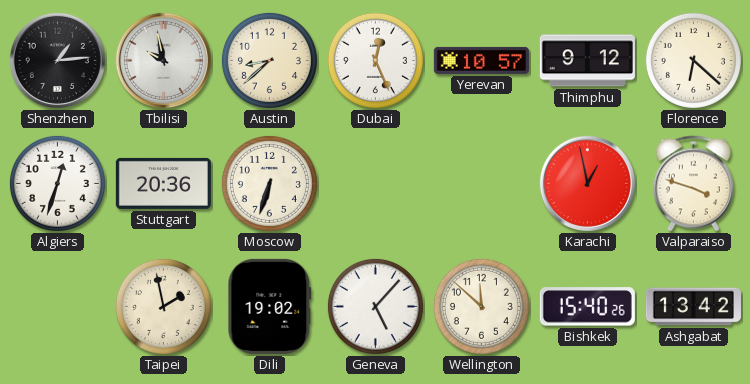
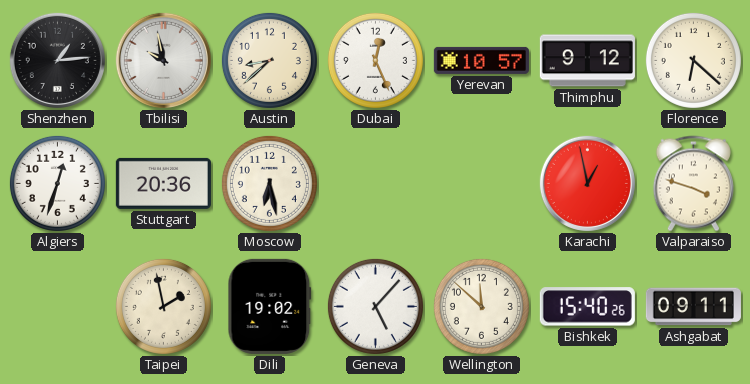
Moscow: 6:33 -> 6:28 (269, 183)
Ashgabat: 13:42 -> 09:11 (693, 307)
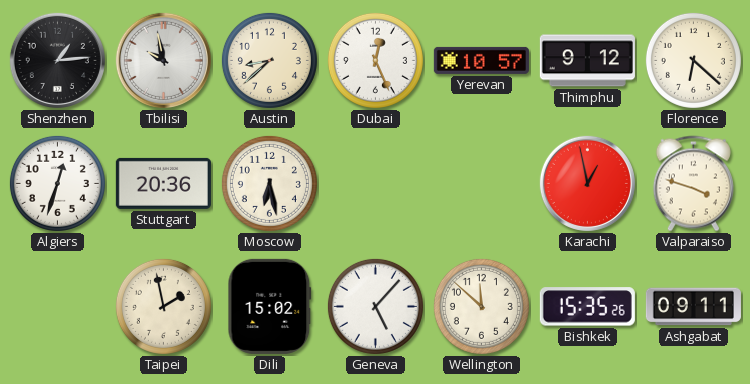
Dili: 19:02 -> 15:02 (270, 306)
Bishkek: 15:40 -> 15:35 (587, 307)
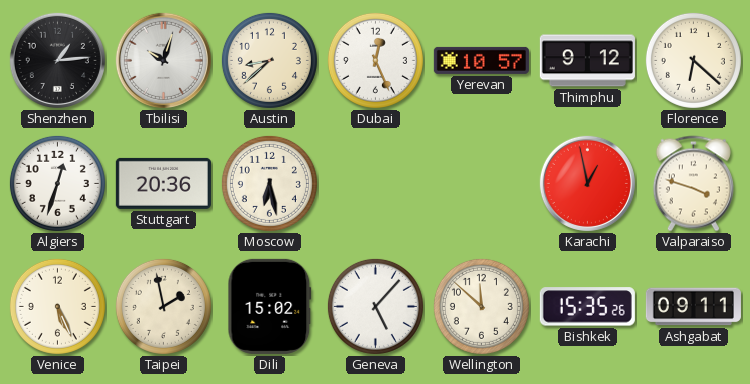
Tbilisi: 9:58 -> 10:03 (163, 60)
Venice: none -> 5:26 (57, 306)
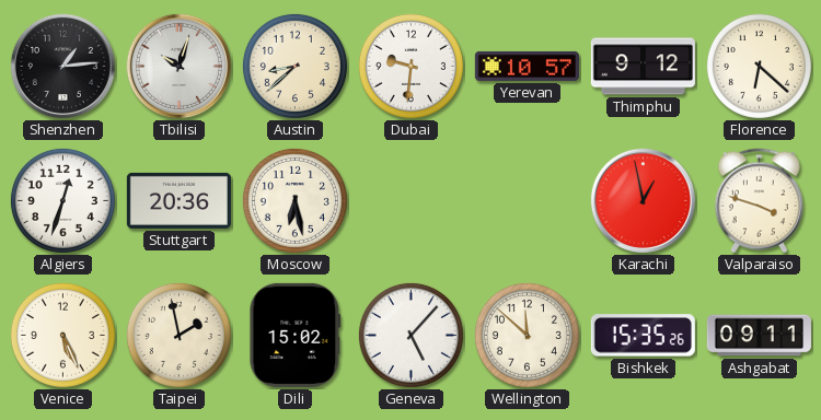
Dubai: 12:26 -> 9:31 (410, 66)
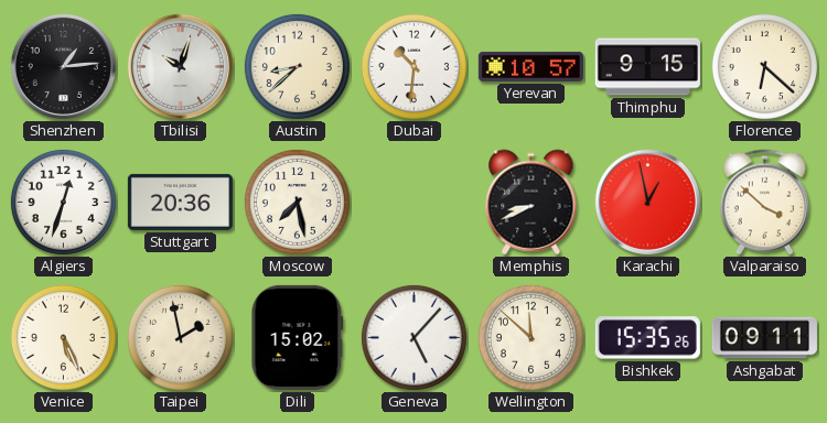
Dubai: 9:31 -> 10:31 (413, 66)
Thimphu: 9:12 -> 9:15 (647, 67)
Moscow: 6:28 -> 7:28 (297, 202)
Memphis: none -> 8:41 (531, 203)
Valparaiso: 3:48 -> 3:52 (764, 203)
